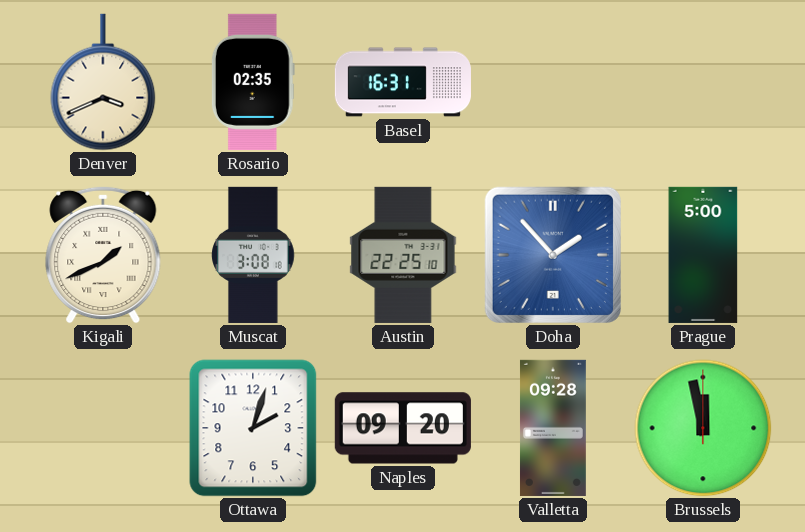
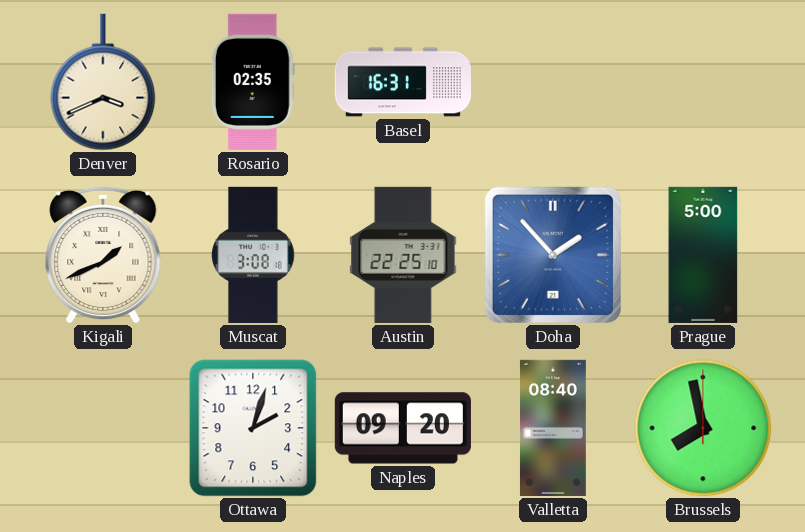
Valletta: 09:28 -> 08:40 (553, 428)
Brussels: 11:58 -> 7:58 (703, 428)
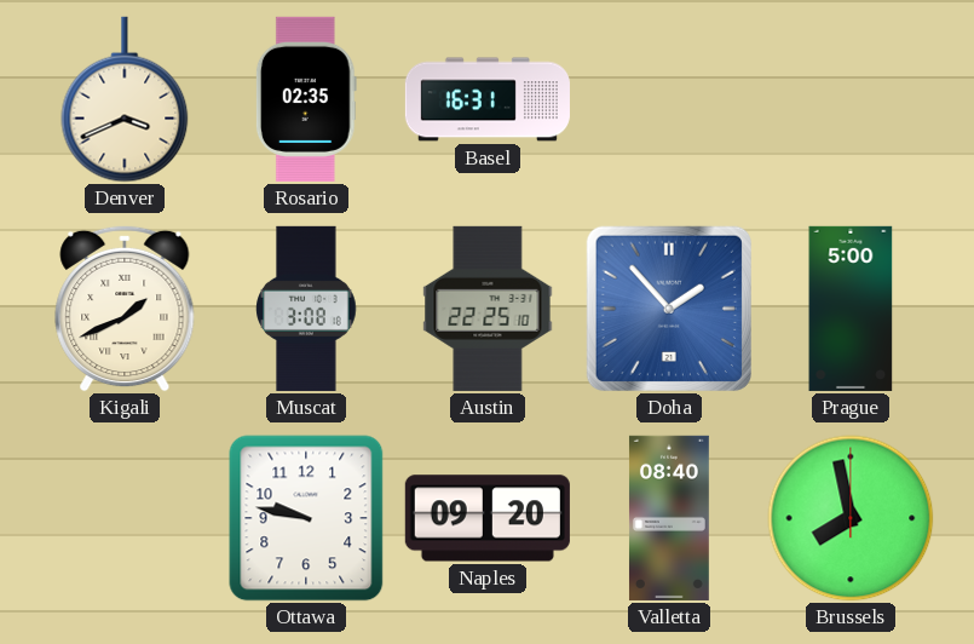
Ottawa: 2:03 -> 9:47 (306, 518)
